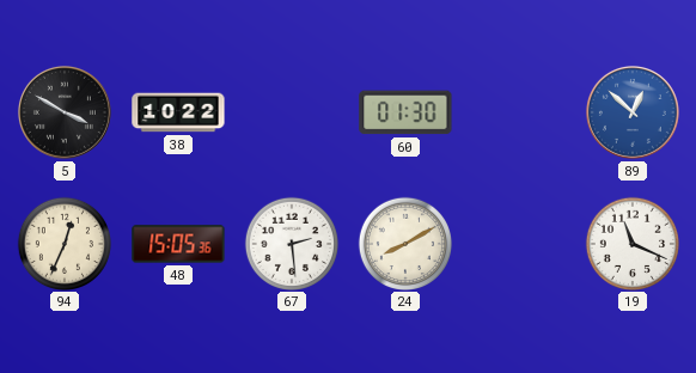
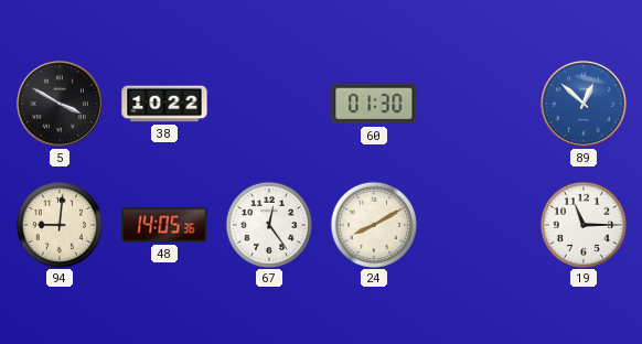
94: 12:34 -> 9:01 (58, 224)
48: 15:05 -> 14:05 (164, 225)
67: 2:29 -> 12:24 (268, 224)
19: 11:19 -> 11:15 (582, 224)
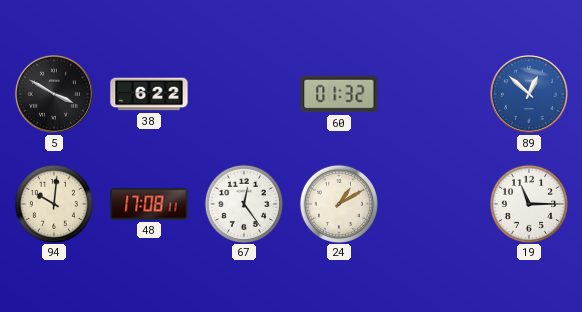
38: 10:22 -> 6:22 (149, 94)
60: 01:30 -> 01:32 (339, 94)
94: 9:01 -> 10:01 (53, 203)
48: 14:05 -> 17:08 (149, 204)
24: 8:10 -> 1:10 (338, 203)
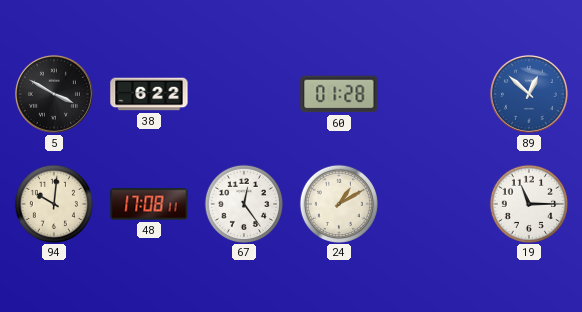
60: 01:32 -> 01:28 (339, 94)
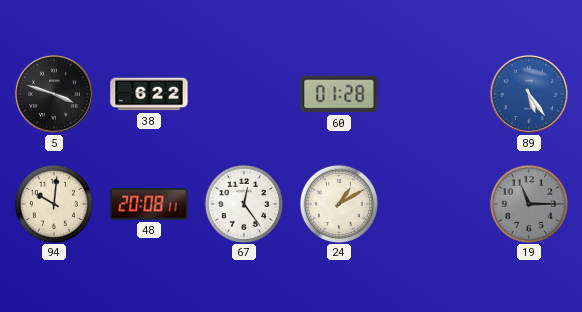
5: 3:50 -> 3:48 (54, 94)
89: 12:52 -> 5:24 (529, 94)
48: 17:08 -> 20:08 (149, 204)
19 dial: white -> grey (528, 203)
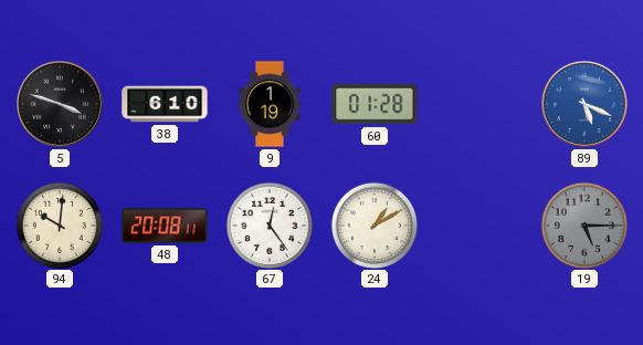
38: 6:22 -> 6:10 (165, 104)
9: none -> 1:19 (270, 104)
89: 5:24 -> 5:19 (584, 104)
19: 11:15 -> 5:15 (583, 224)
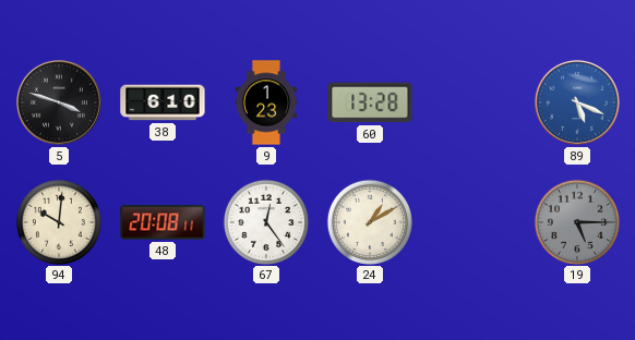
9: 1:19 -> 1:23 (266, 102)
60: 01:28 -> 13:28 (370, 102)
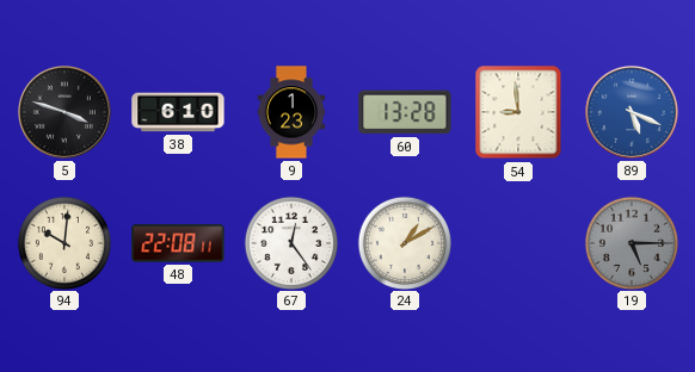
54: none -> 8:59 (518, 112)
48: 20:08 -> 22:08 (178, 243)
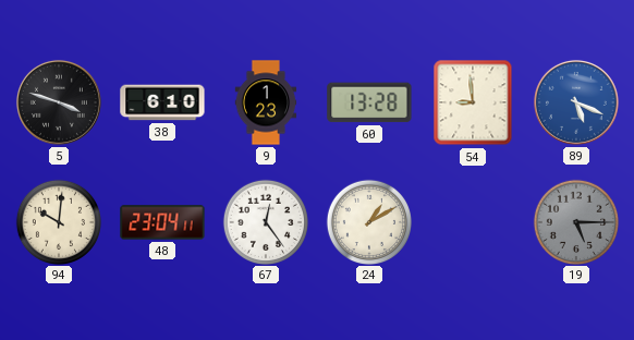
48: 22:08 -> 23:04 (162, 222)
